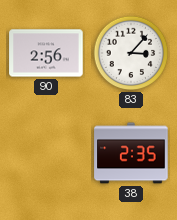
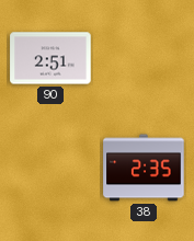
90: 2:56 -> 2:51 (50, 58)
83: 3:07 -> none (131, 53)
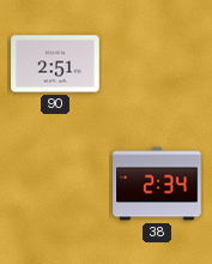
38: 2:35 -> 2:34 (157, 184)
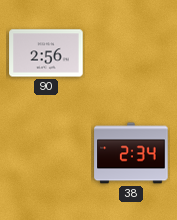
90: 2:51 -> 2:56 (46, 53)
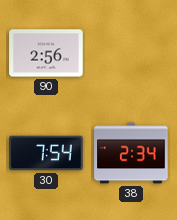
30: none -> 7:54 (46, 153)
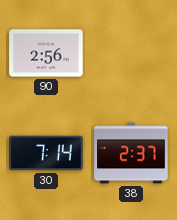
30: 7:54 -> 7:14 (46, 153)
38: 2:34 -> 2:37 (131, 153)
